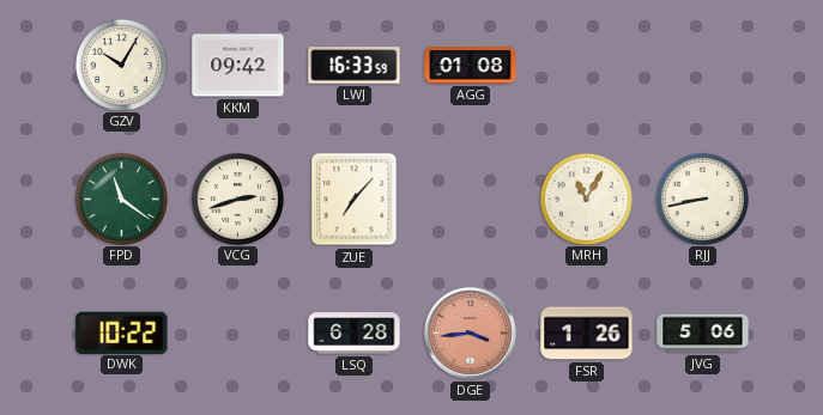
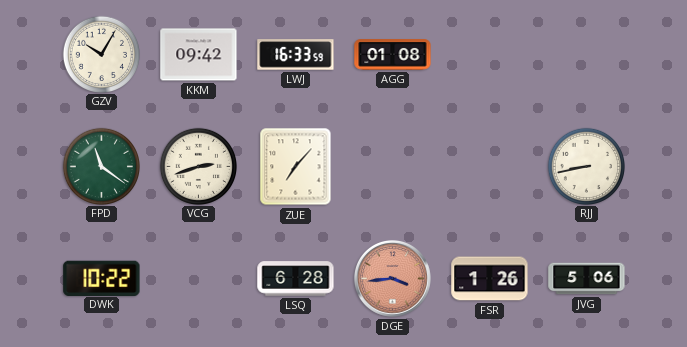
MRH: 11:05 -> none (586, 199)
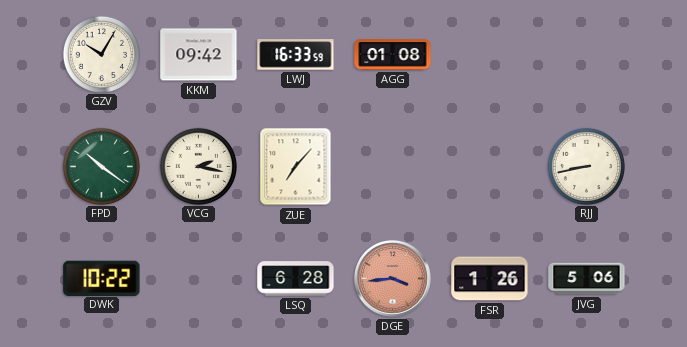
FPD: 11:21 -> 10:21 (101, 166)
VCG: 2:42 -> 2:17 (198, 166)
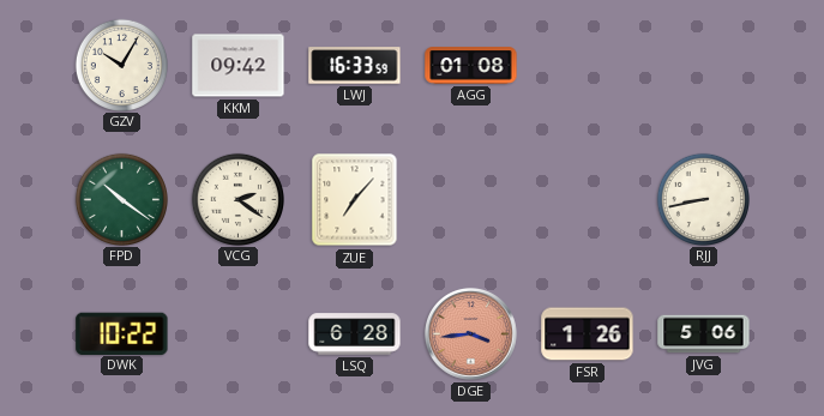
VCG: 2:17 -> 2:21 (237, 199)
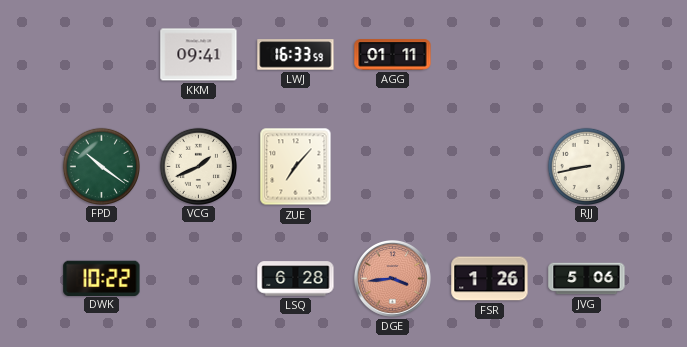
GZV: 10:05 -> none (121, 65)
KKM: 09:42 -> 09:41 (199, 55)
AGG: 01:08 -> 01:11 (393, 55)
VCG: 2:21 -> 1:41 (198, 166)
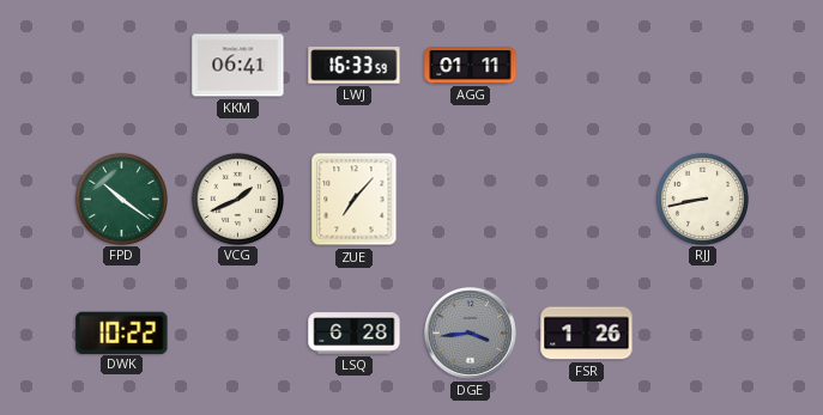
KKM: 09:41 -> 06:41 (238, 66)
DGE dial: salmon -> grey (470, 332)
JVG: 5:06 -> none (587, 279)
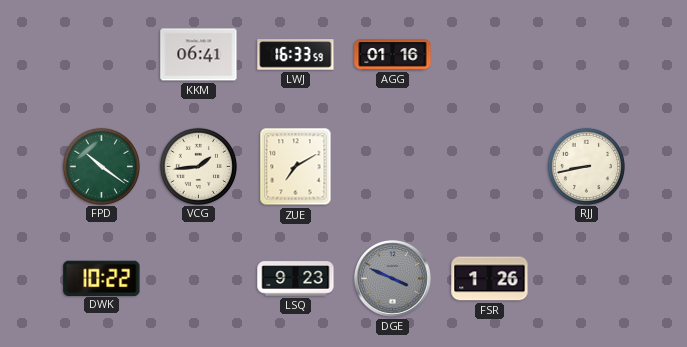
AGG: 01:11 -> 01:16 (393, 55)
VCG: 1:41 -> 1:44 (198, 166)
ZUE: 7:07 -> 7:10 (296, 167)
LSQ: 6:28 -> 9:23 (296, 279)
DGE: 3:44 -> 3:49 (392, 278)
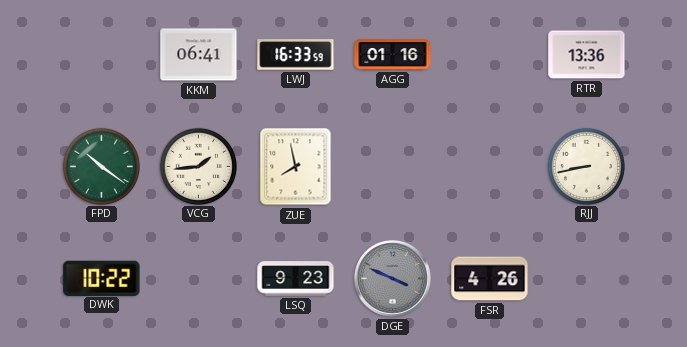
RTR: none -> 13:36 (587, 55)
ZUE: 7:10 -> 7:58 (296, 167)
FSR: 1:26 -> 4:26 (490, 279)
